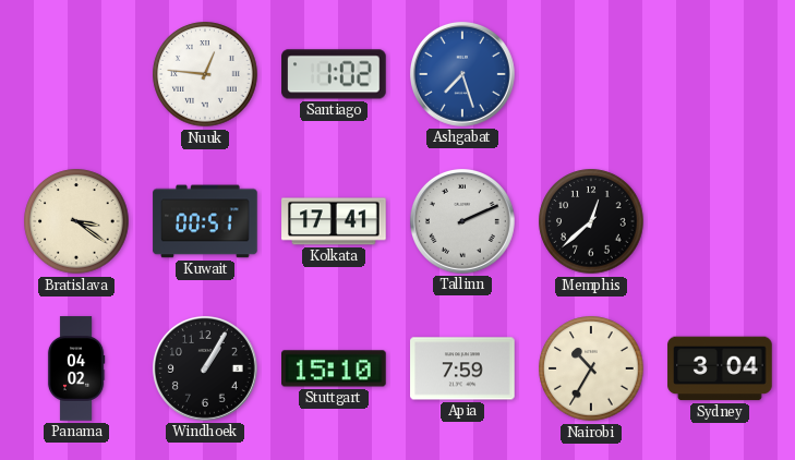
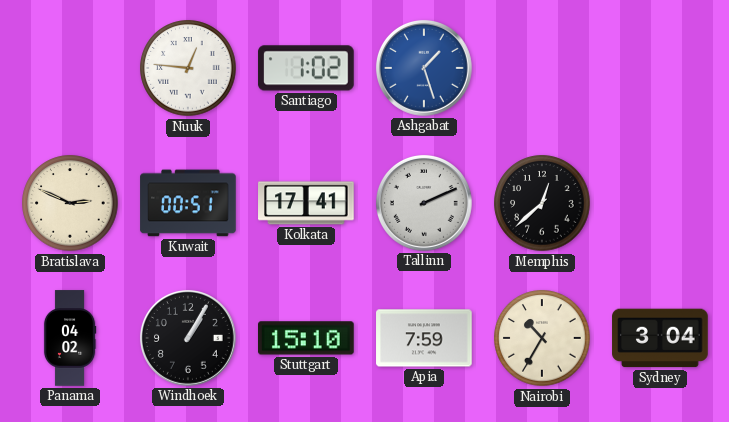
Ashgabat: 7:27 -> 1:27 (424, 68)
Bratislava: 3:21 -> 2:49 (70, 203)
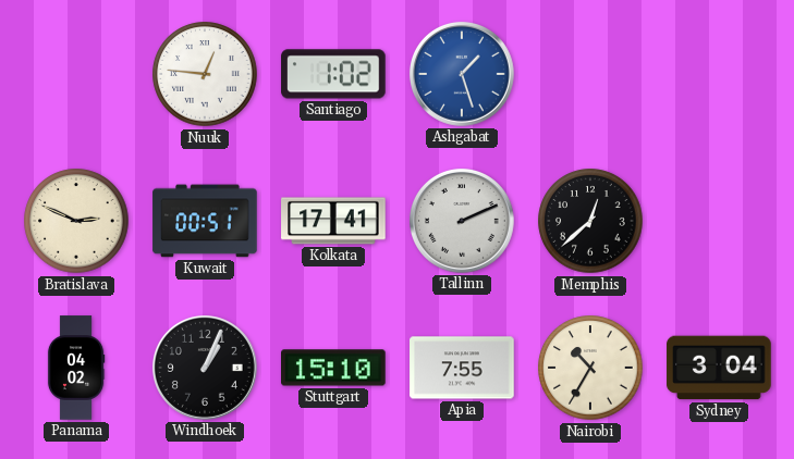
Windhoek: 1:05 -> 1:04 (205, 368)
Apia: 7:59 -> 7:55 (462, 368)
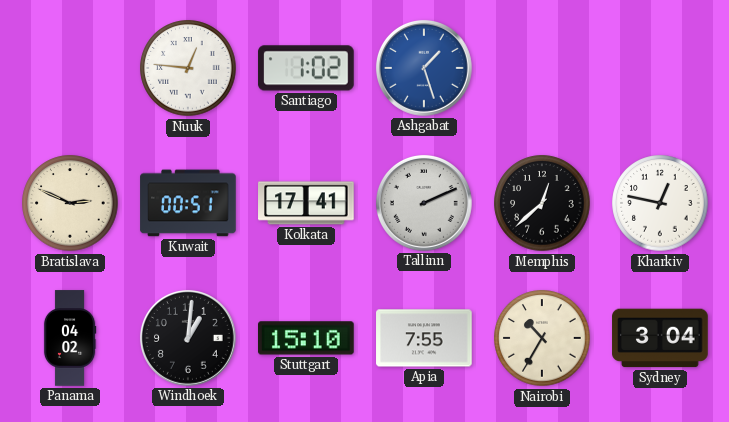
Kharkiv: none -> 12:47 (660, 203)
Windhoek: 1:04 -> 1:01 (188, 338)
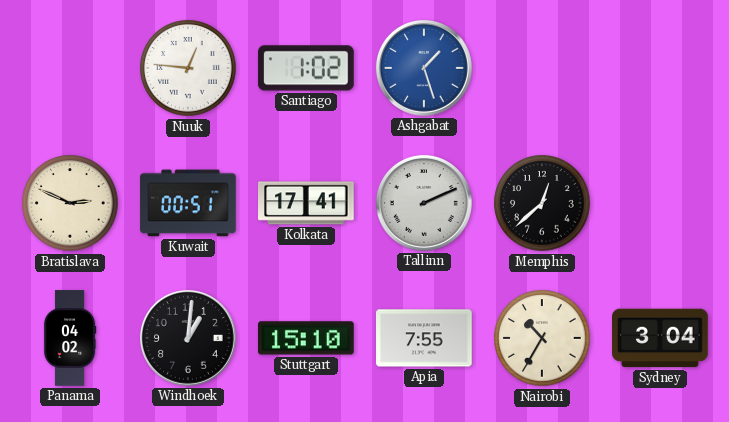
Kharkiv: 12:47 -> none (660, 203)
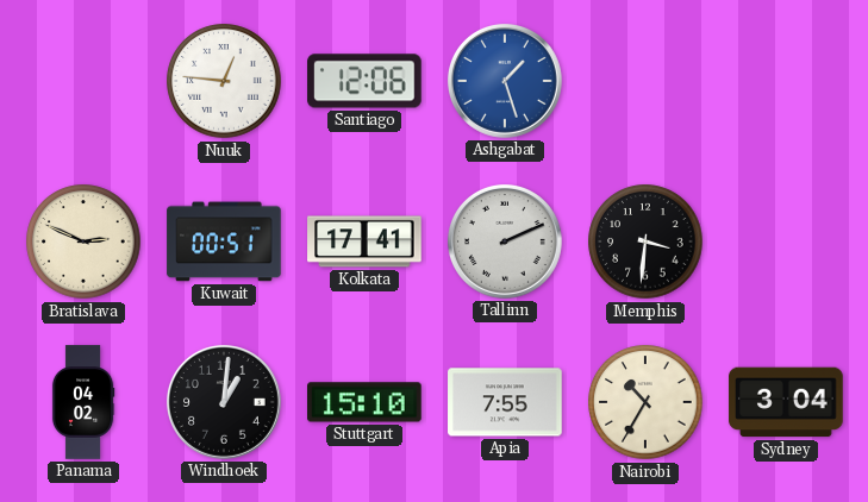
Santiago: 1:02 -> 12:06 (364, 81)
Memphis: 12:38 -> 3:31 (645, 241)
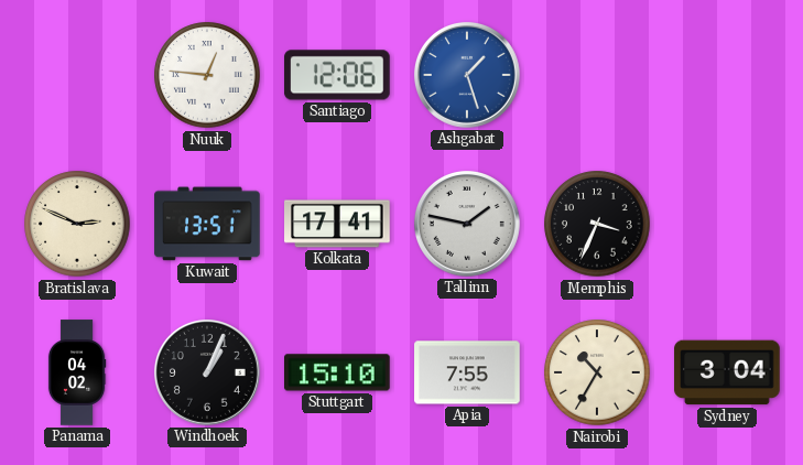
Kuwait: 00:51 -> 13:51 (207, 224)
Tallinn: 2:11 -> 1:47 (467, 224)
Memphis: 3:31 -> 3:34 (597, 224)
Windhoek: 1:01 -> 1:04 (207, 372)
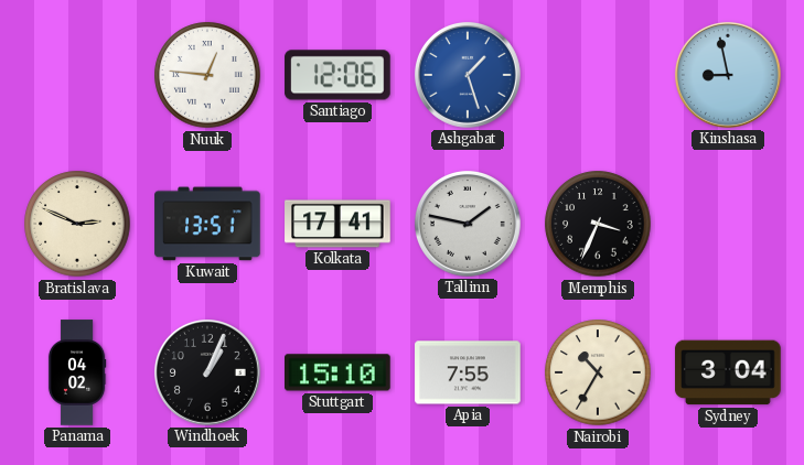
Kinshasa: none -> 8:58 (728, 75)
